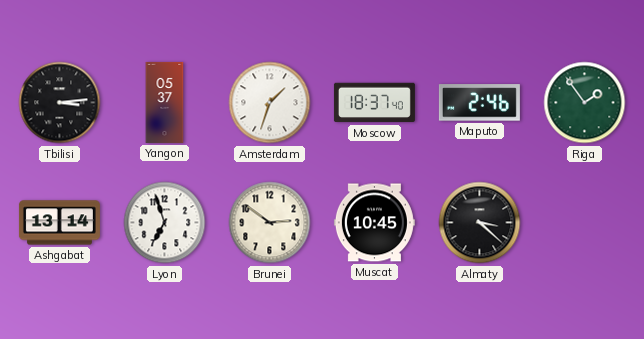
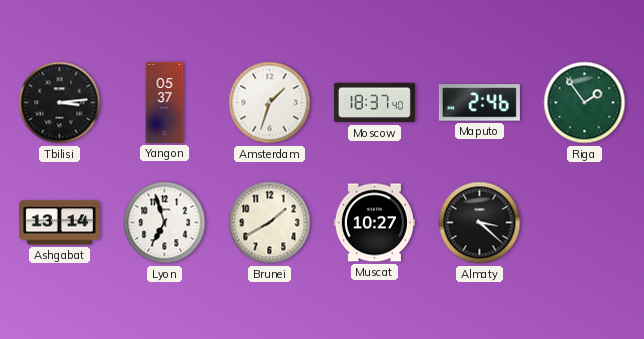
Brunei: 2:51 -> 1:40 (270, 223)
Muscat: 10:45 -> 10:27 (374, 223)
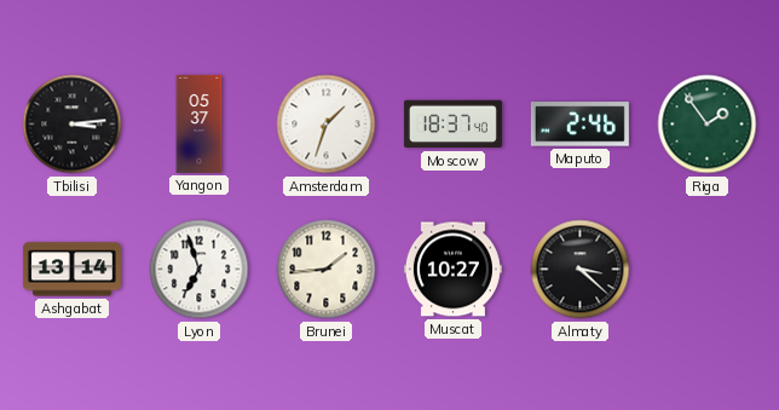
Brunei: 1:40 -> 1:44 (327, 270)
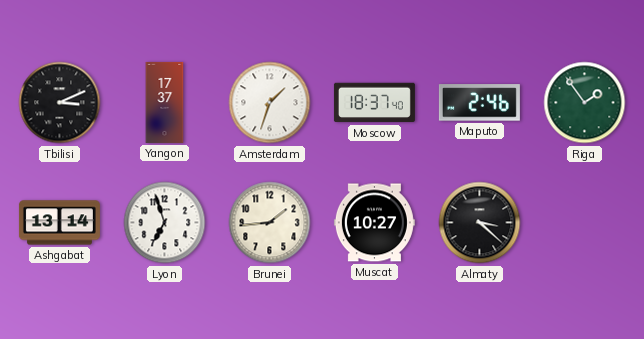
Tbilisi: 3:14 -> 3:11 (60, 103)
Yangon: 05:37 -> 17:37 (165, 102)
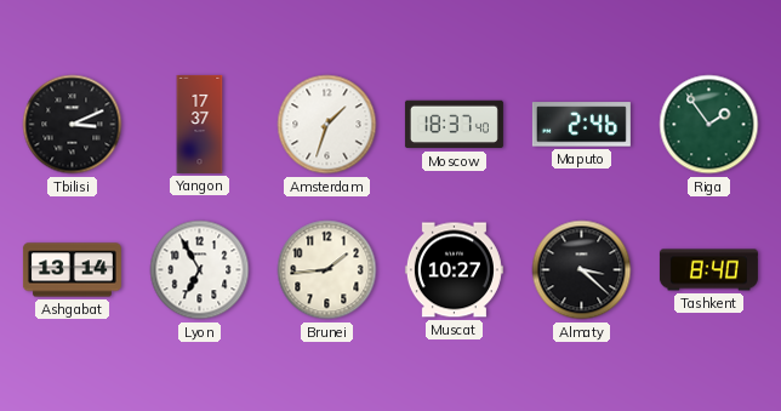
Lyon: 6:57 -> 6:55 (200, 270)
Tashkent: none -> 8:40 (708, 270)
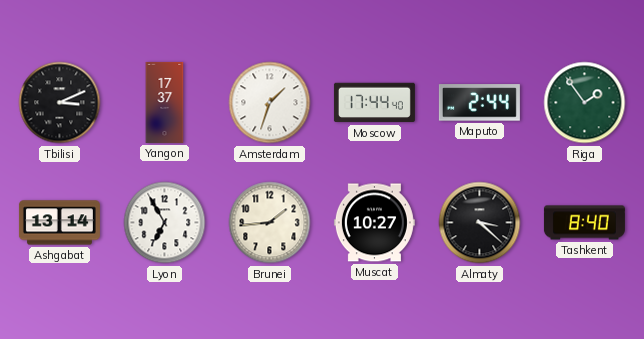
Moscow: 18:37 -> 17:44 (374, 103)
Maputo: 2:46 -> 2:44 (479, 103)
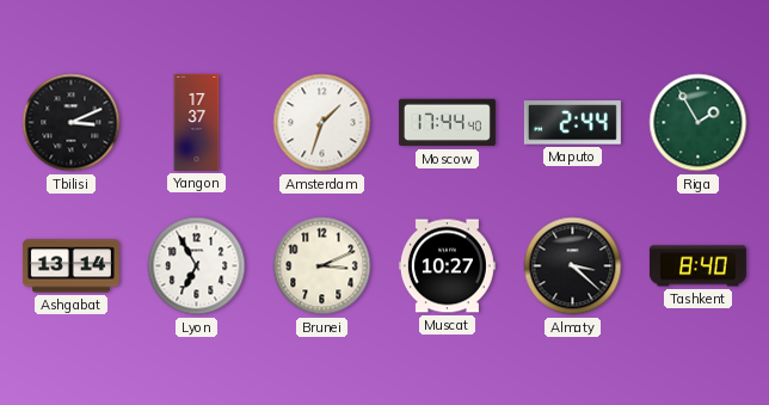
Riga: 1:54 -> 1:55 (699, 123)
Brunei: 1:44 -> 3:11 (322, 266)
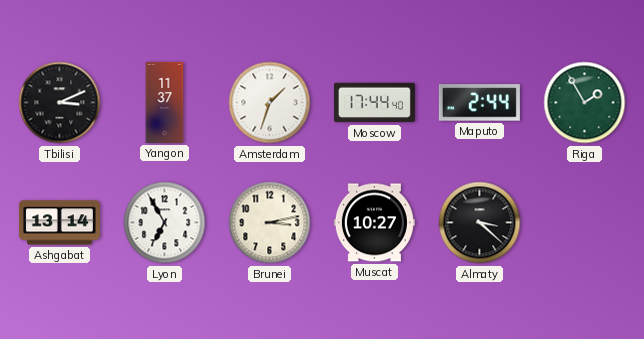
Yangon: 17:37 -> 11:37 (165, 102)
Brunei: 3:11 -> 3:13 (270, 223)
Tashkent: 8:40 -> none (697, 266)
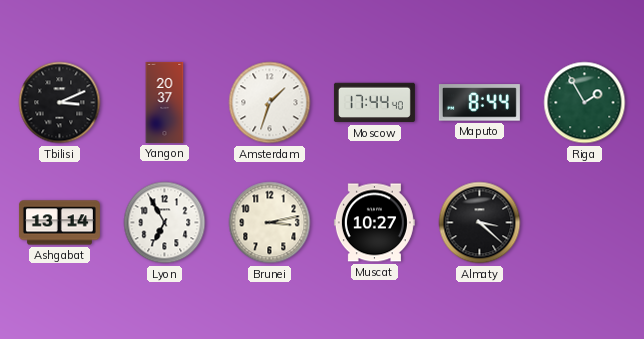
Yangon: 11:37 -> 20:37 (165, 102)
Maputo: 2:44 -> 8:44 (479, 103)
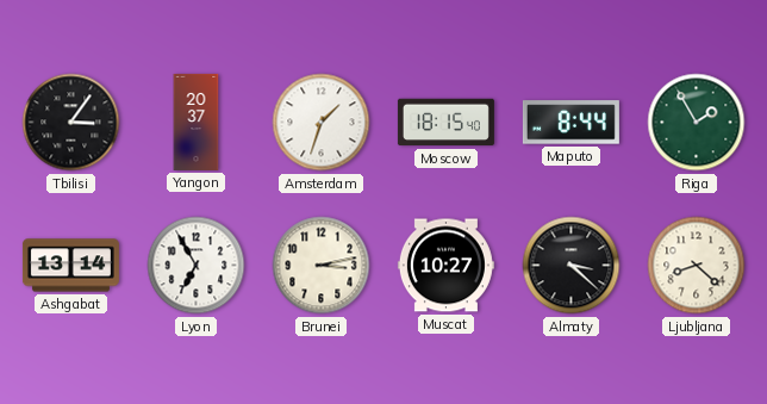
Tbilisi: 3:11 -> 3:06 (71, 123)
Moscow: 17:44 -> 18:15 (445, 123)
Ljubljana: none -> 8:22 (697, 266)
